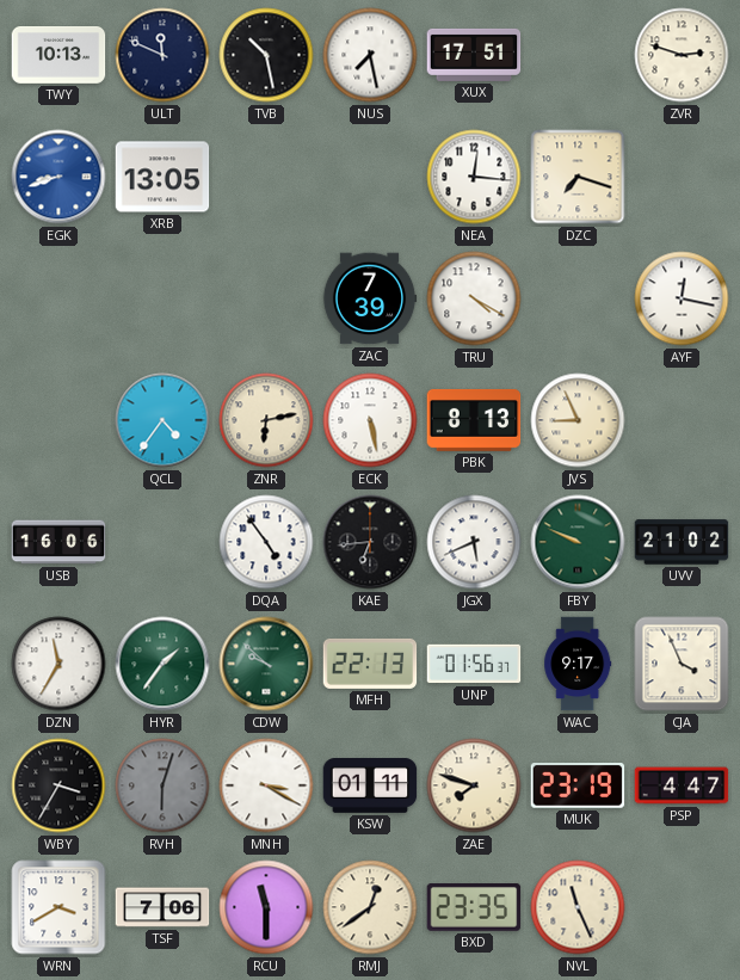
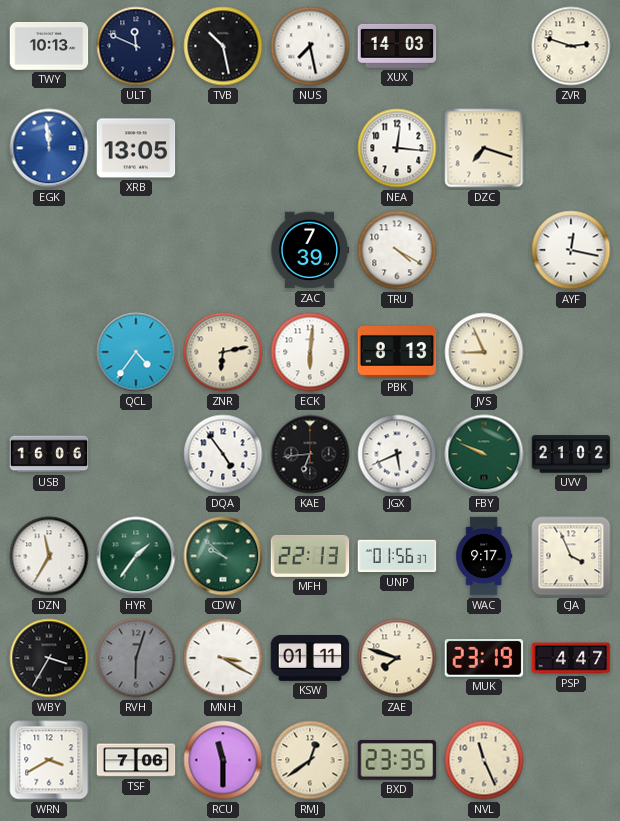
XUX: 17:51 -> 14:03 (397, 46)
EGK: 8:42 -> 11:59 (49, 148)
ECK: 5:28 -> 6:01 (310, 352)
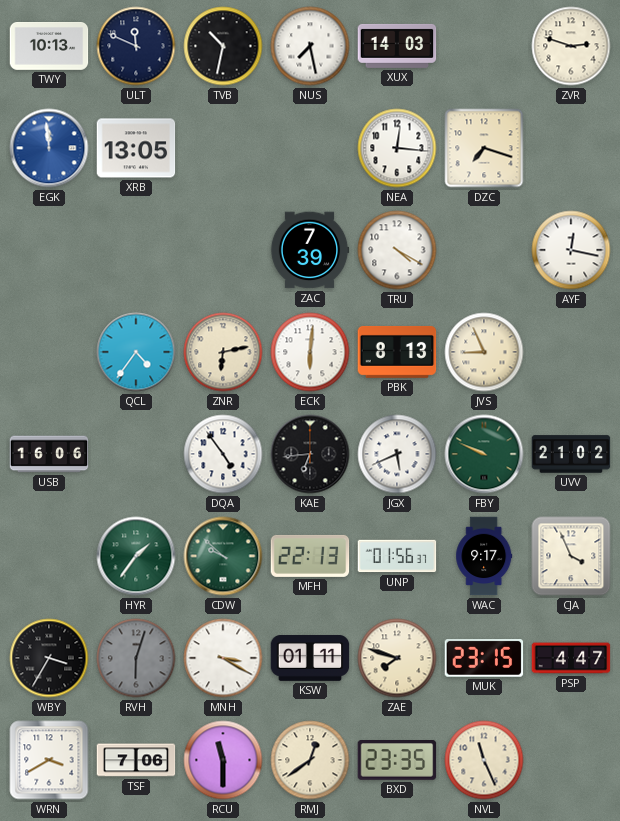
TVB: 10:28 -> 10:32 (223, 46)
DZN: 11:35 -> none (49, 556)
MUK: 23:19 -> 23:15 (484, 659)
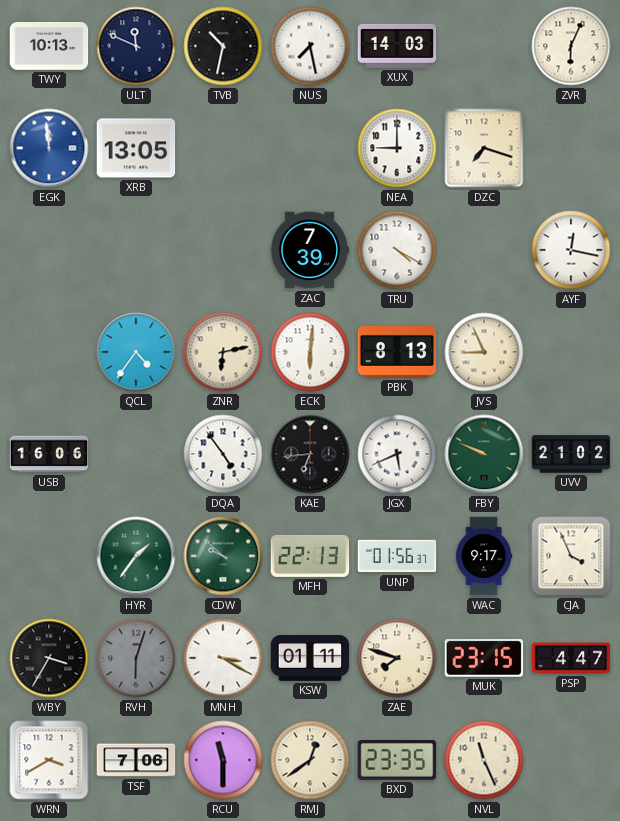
ZVR: 2:48 -> 6:04 (571, 46)
NEA: 12:16 -> 9:00 (397, 148)
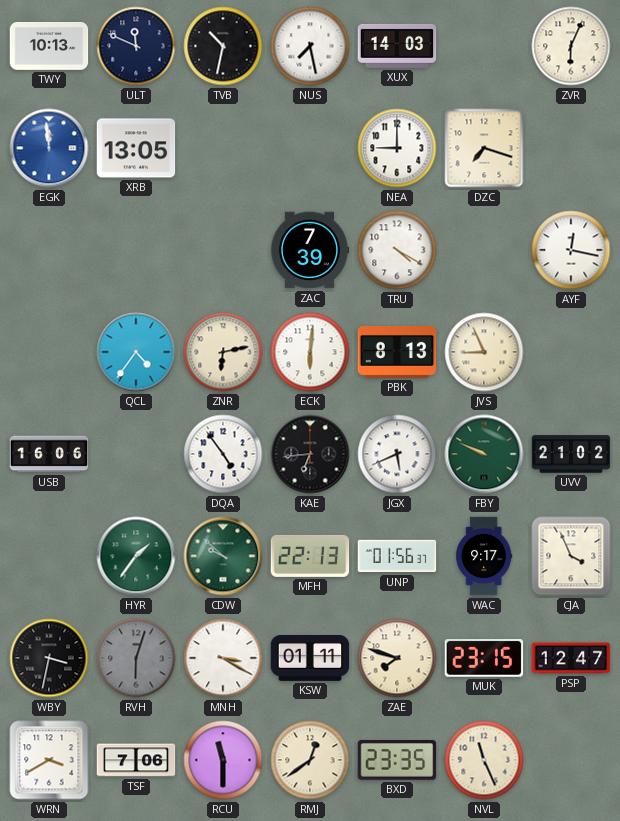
WBY: 3:35 -> 3:32 (49, 658)
PSP: 4:47 -> 12:47 (571, 658)
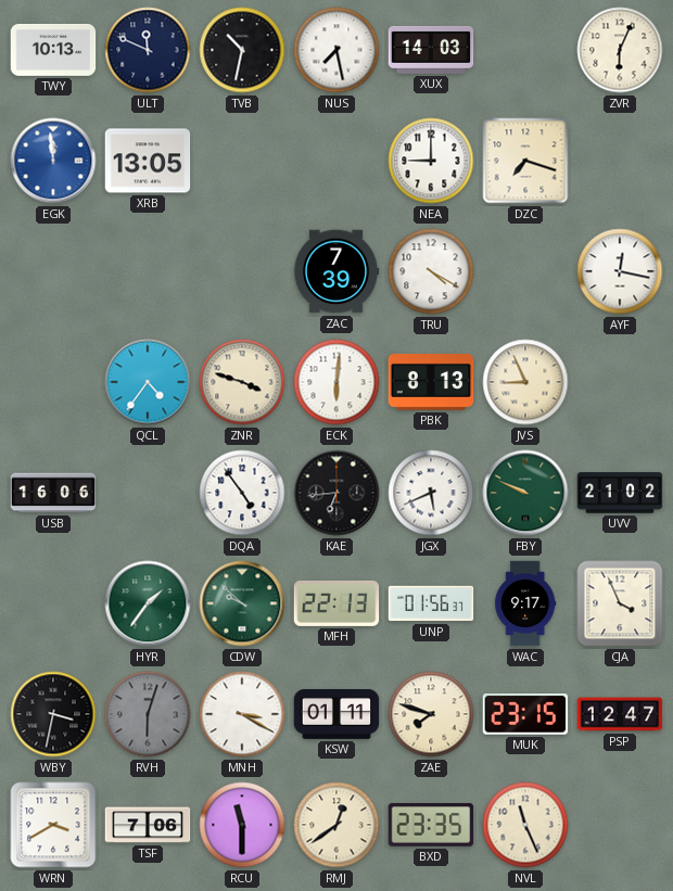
ZNR: 6:13 -> 3:48 (242, 382)
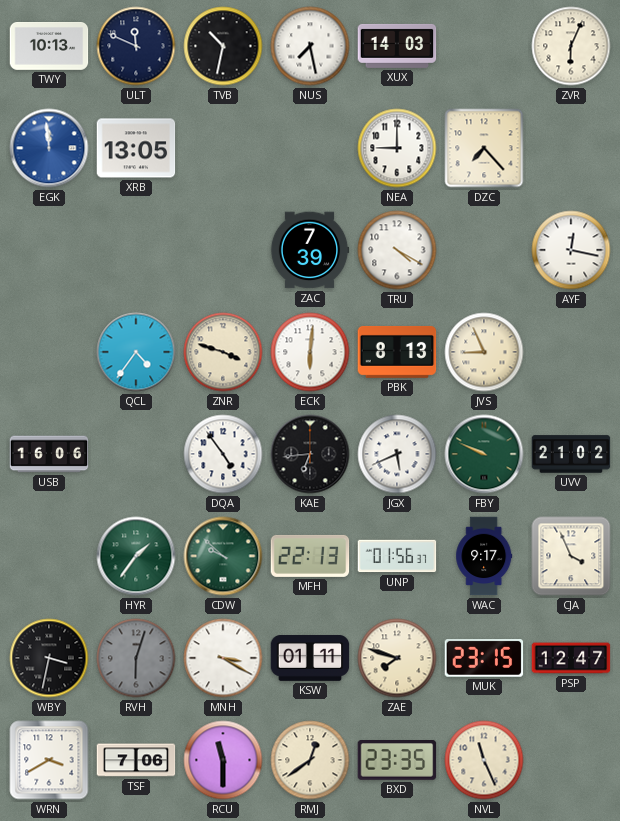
DZC: 7:18 -> 7:23 (484, 148)
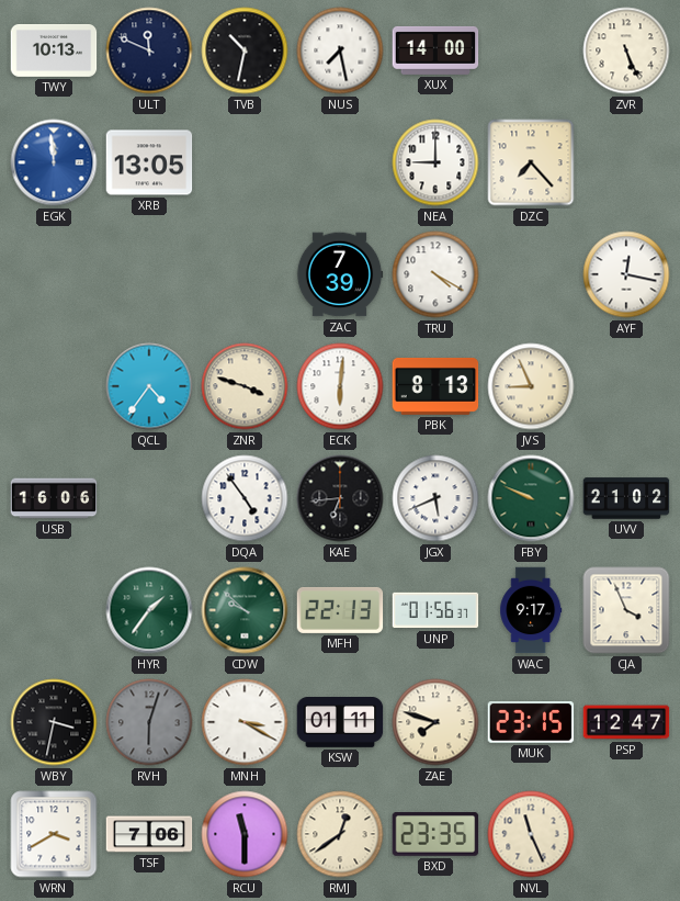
XUX: 14:03 -> 14:00 (435, 50)
ZVR: 6:04 -> 5:26 (626, 50)
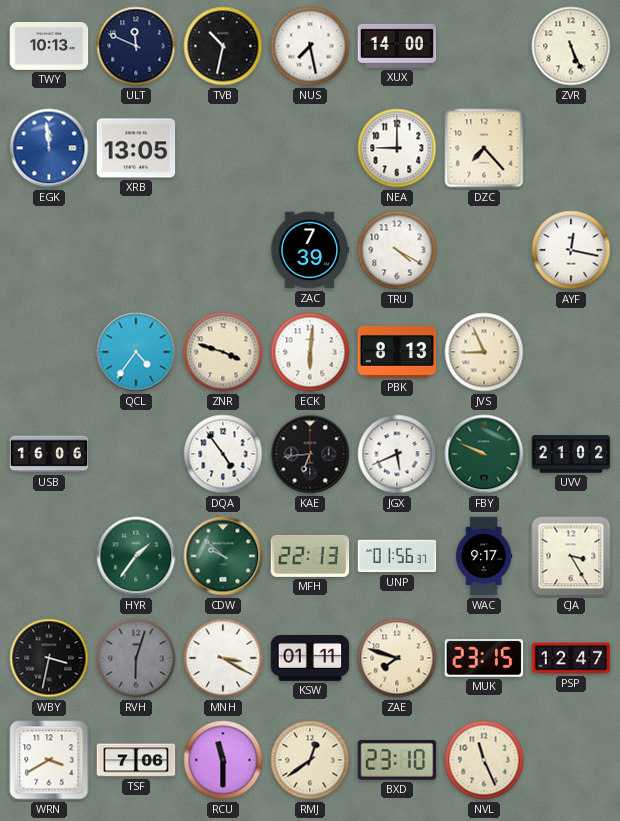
CJA: 3:56 -> 3:25 (571, 556)
BXD: 23:35 -> 23:10 (397, 761)
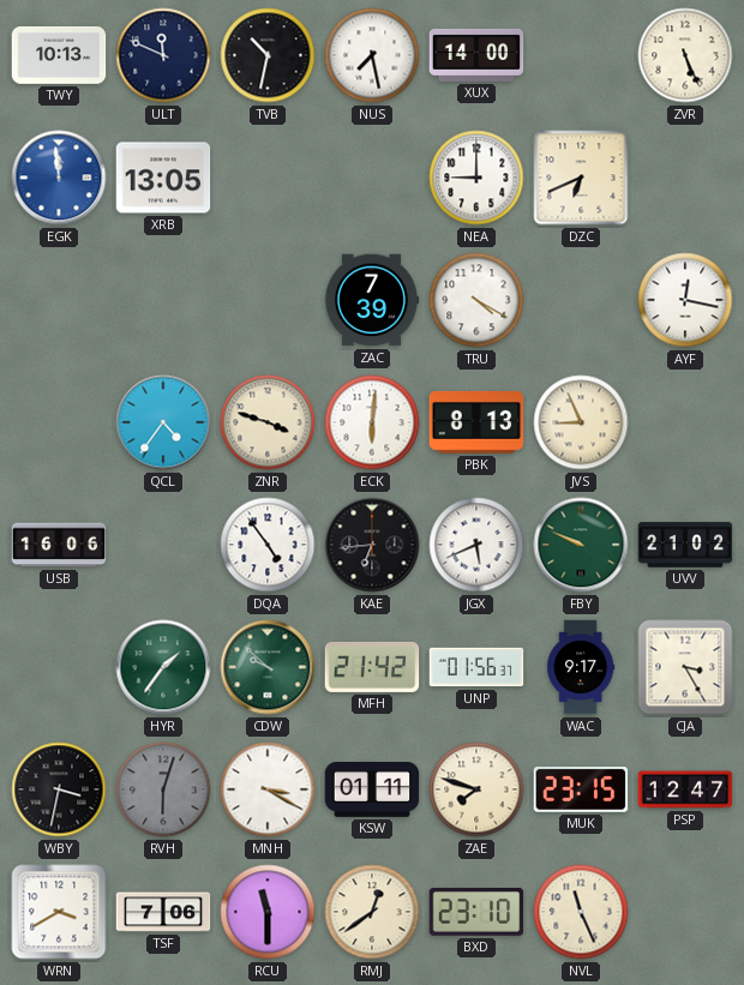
DZC: 7:23 -> 6:41 (581, 178)
MFH: 22:13 -> 21:42 (372, 667)
